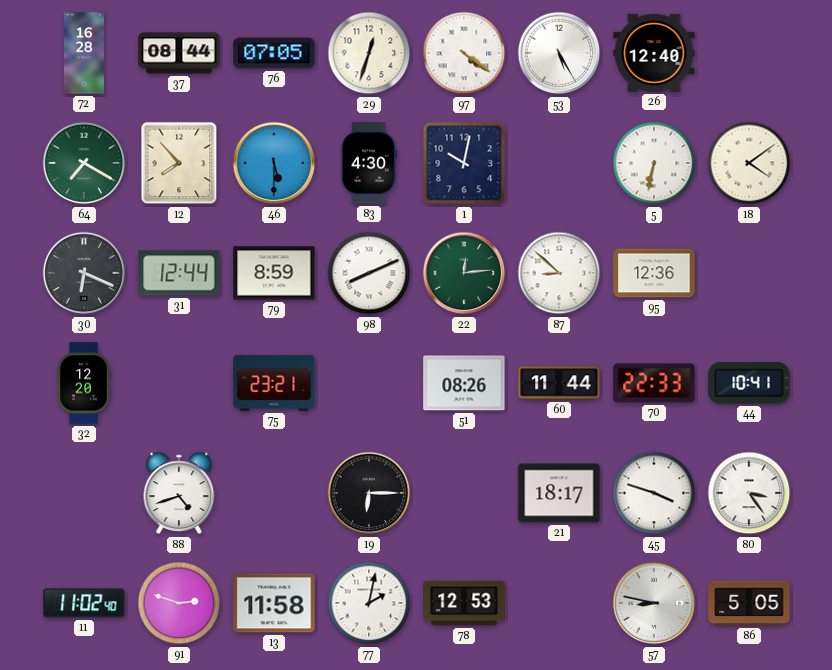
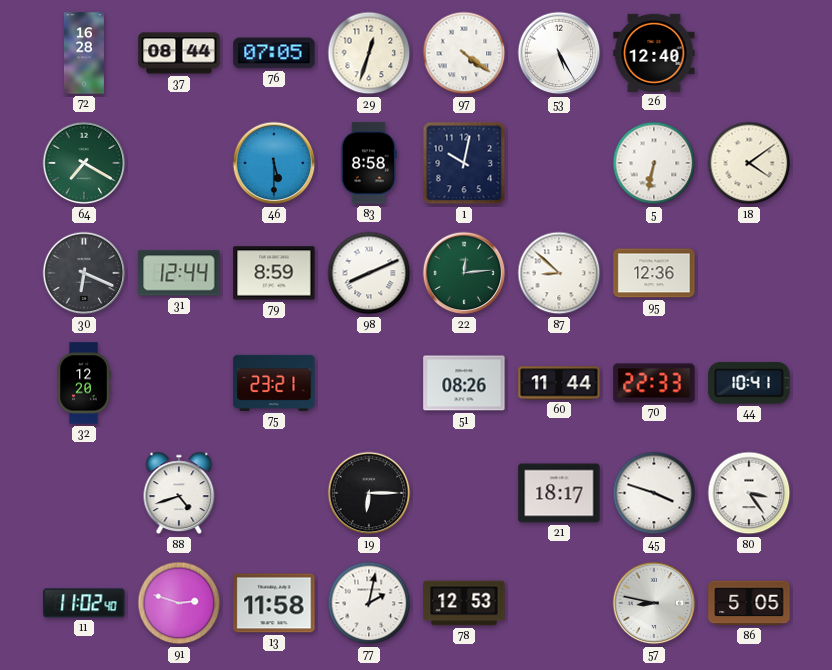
12: 7:53 -> none (179, 163)
83: 4:30 -> 8:58 (368, 163)
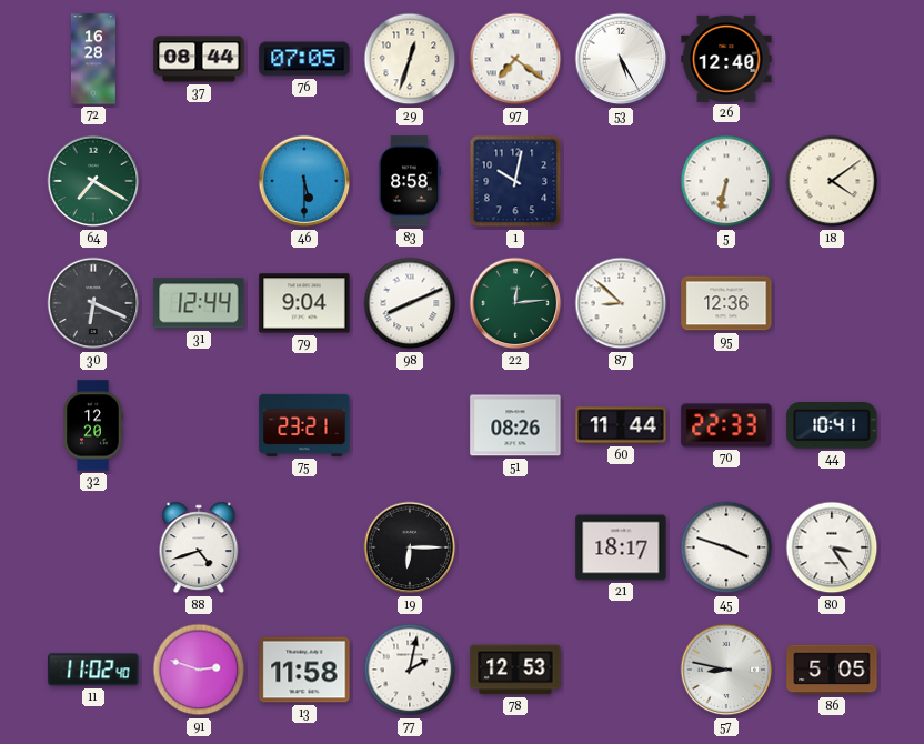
97: 4:21 -> 7:21 (515, 59)
79: 8:59 -> 9:04 (304, 303)
